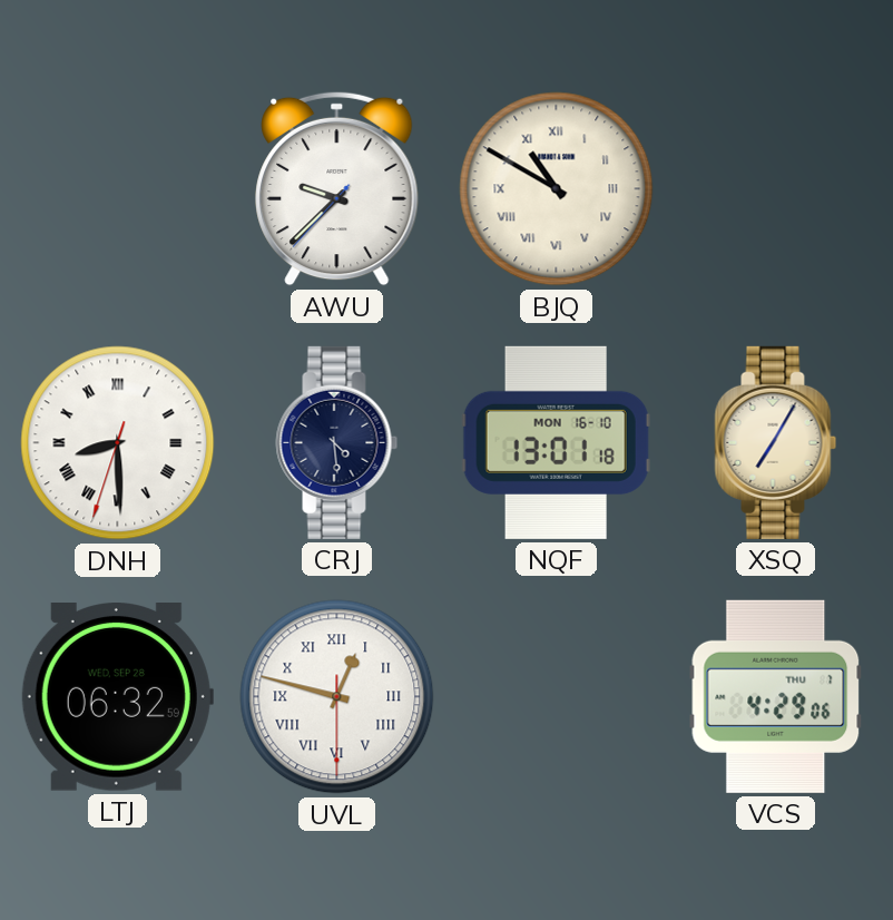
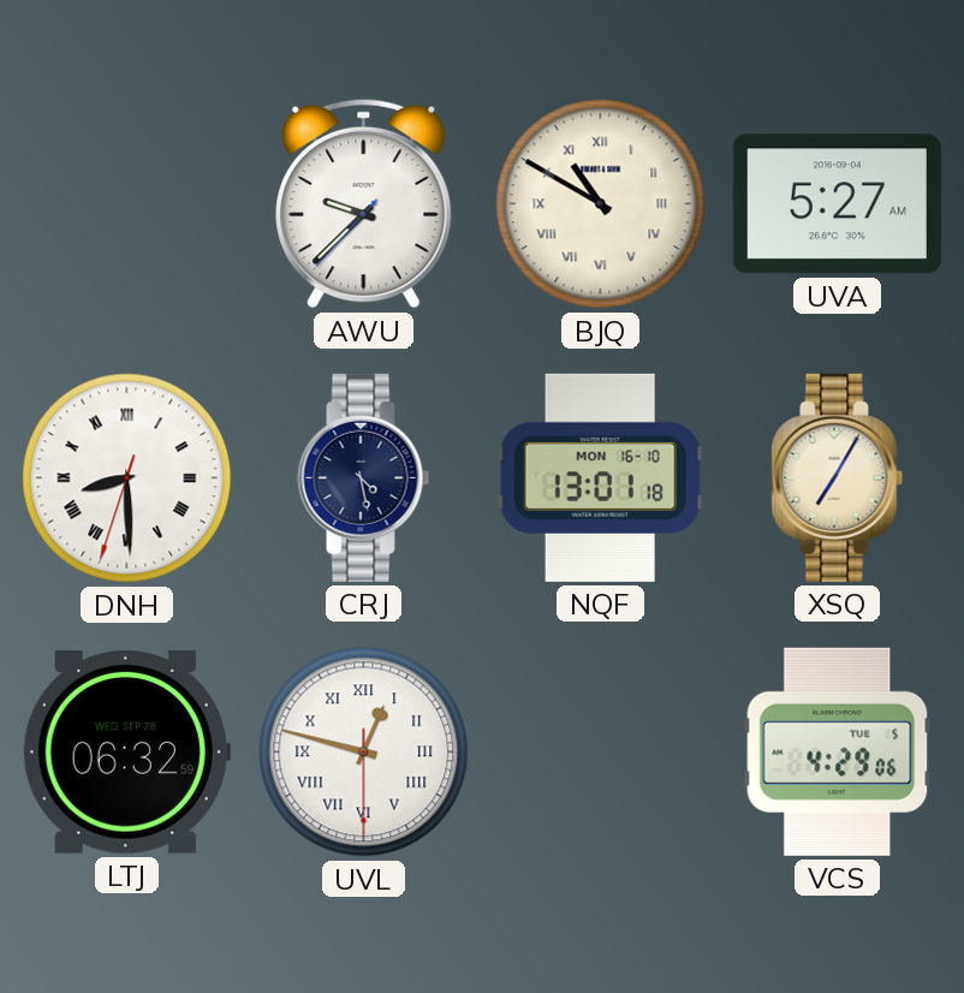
UVA: none -> 5:27 (837, 204)
CRJ: 4:29 -> 4:28 (364, 477)
VCS date: THU 7 -> TUE 5 (838, 751)
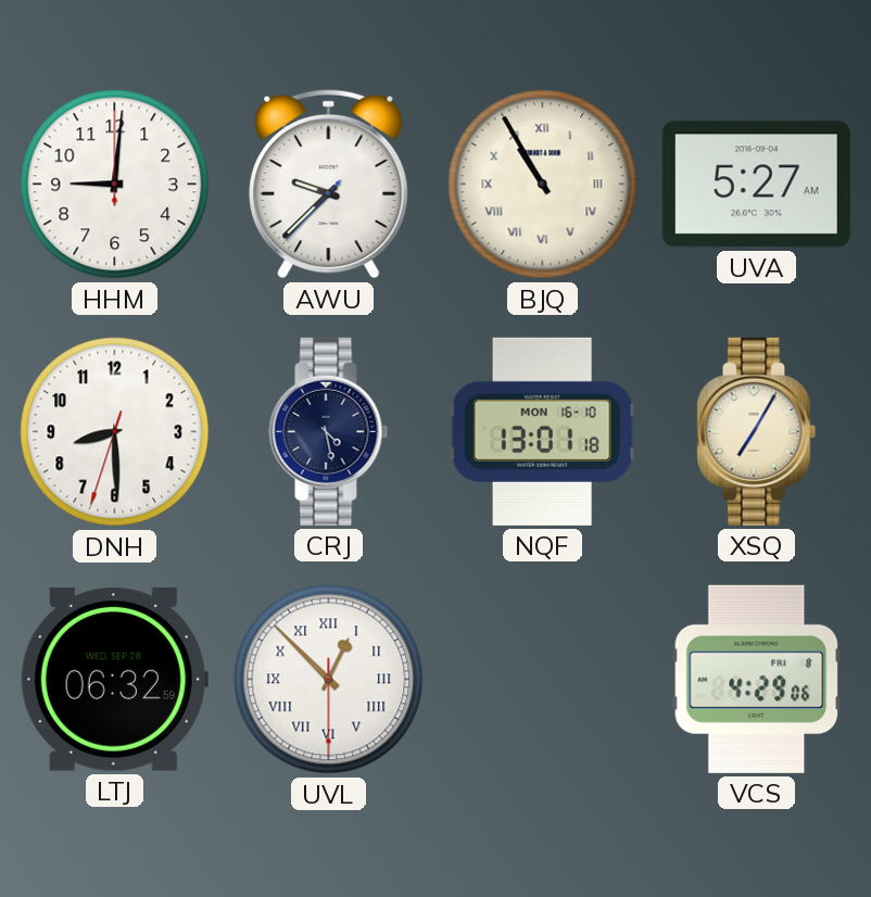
HHM: none -> 9:01 (115, 185)
BJQ: 10:50 -> 10:55 (543, 185)
DNH numerals: Roman -> Arabic (115, 432)
UVL: 12:47 -> 12:52 (329, 680)
VCS date: TUE 5 -> FRI 8 (757, 679)
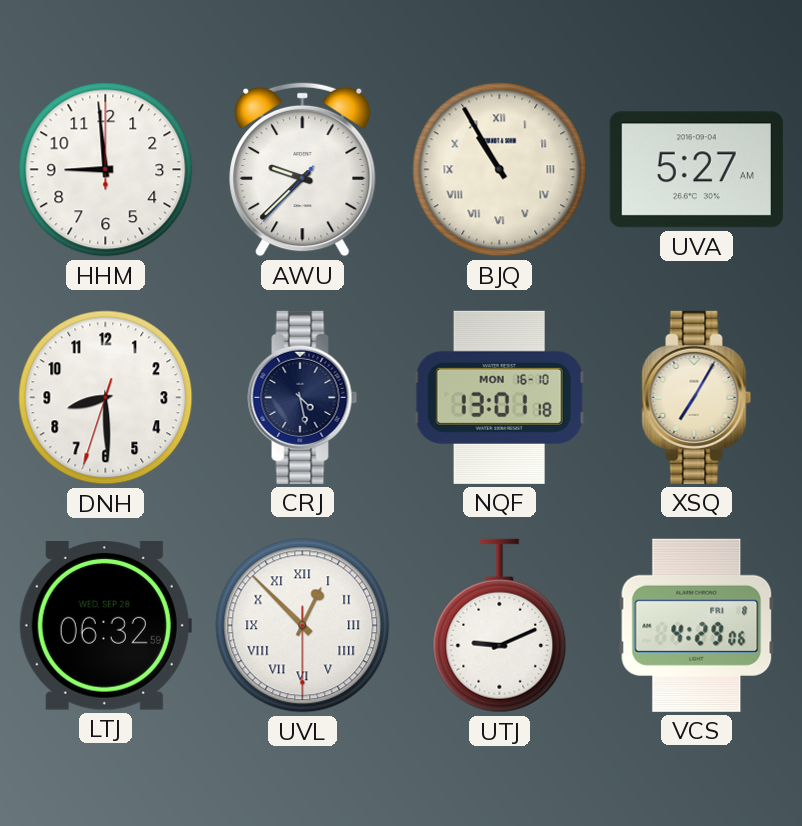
HHM: 9:01 -> 8:59 (106, 170)
UTJ: none -> 9:11 (500, 626)
